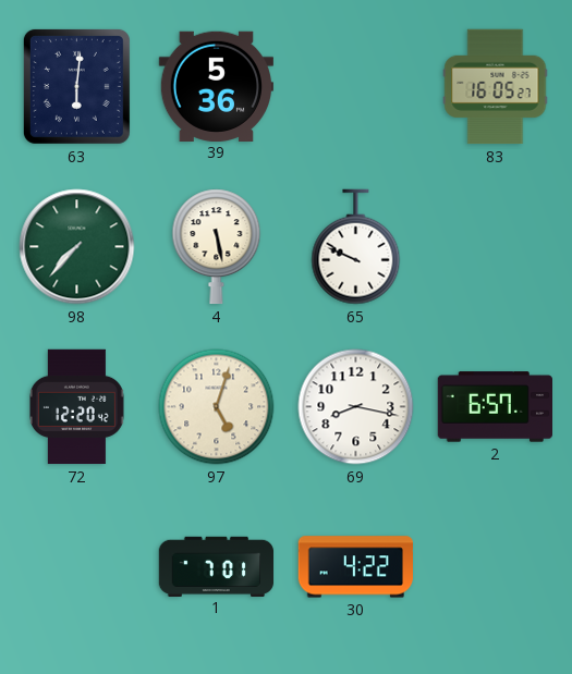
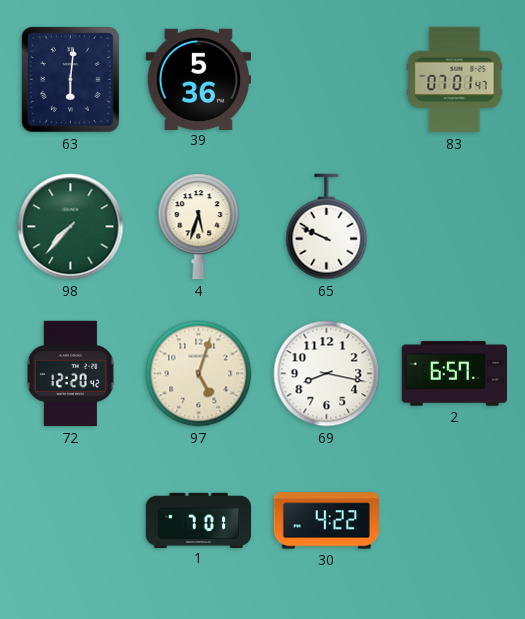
83: 16:05 -> 07:01 (455, 80)
4: 5:28 -> 5:33 (199, 227)
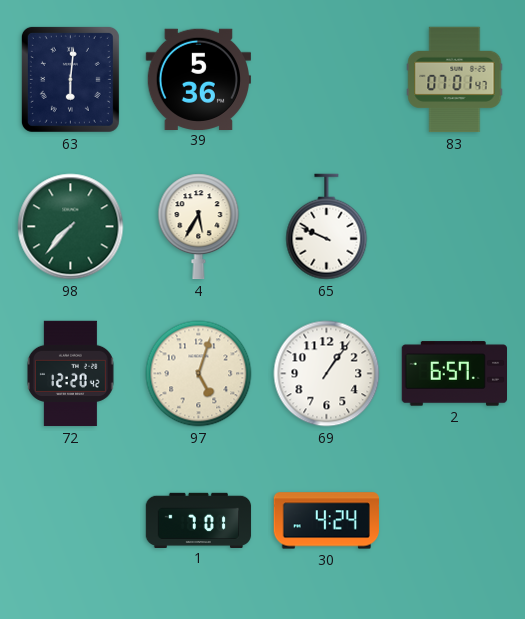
4: 5:33 -> 5:35 (199, 227)
69: 8:17 -> 1:06 (327, 374)
30: 4:22 -> 4:24 (326, 521)
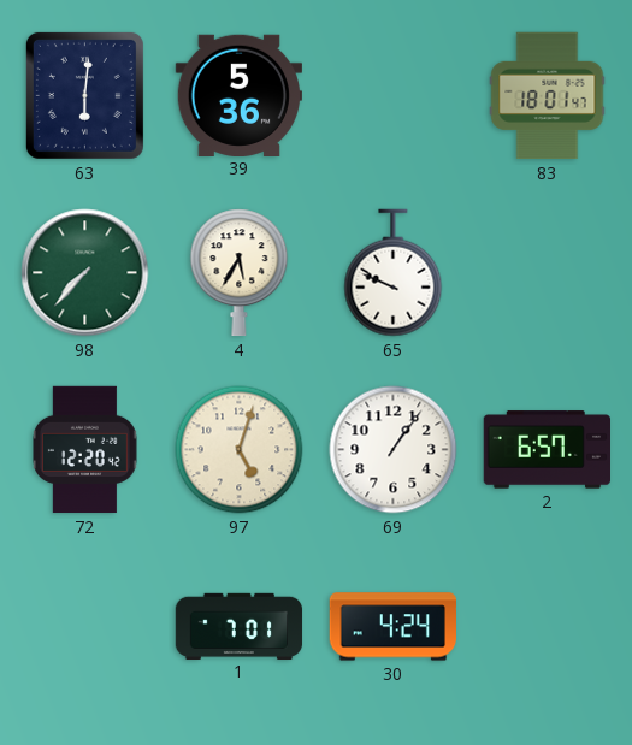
83: 07:01 -> 18:01 (548, 96)
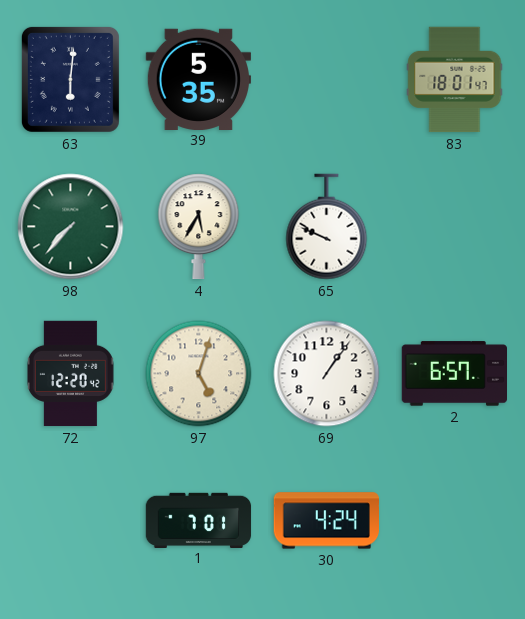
39: 5:36 -> 5:35 (198, 79)
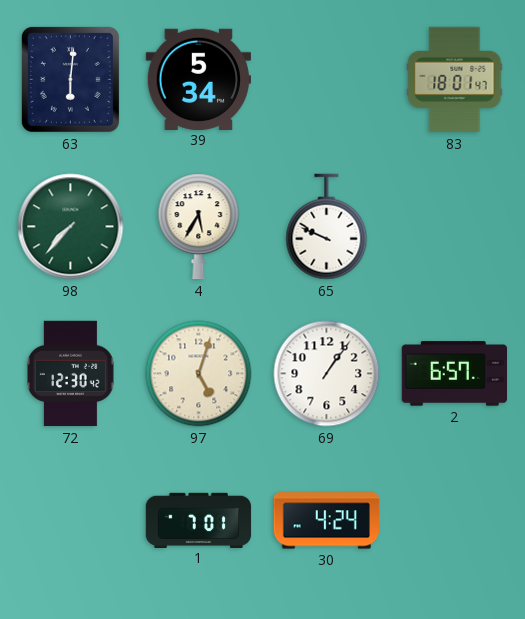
39: 5:35 -> 5:34 (198, 79)
72: 12:20 -> 12:30 (70, 374)
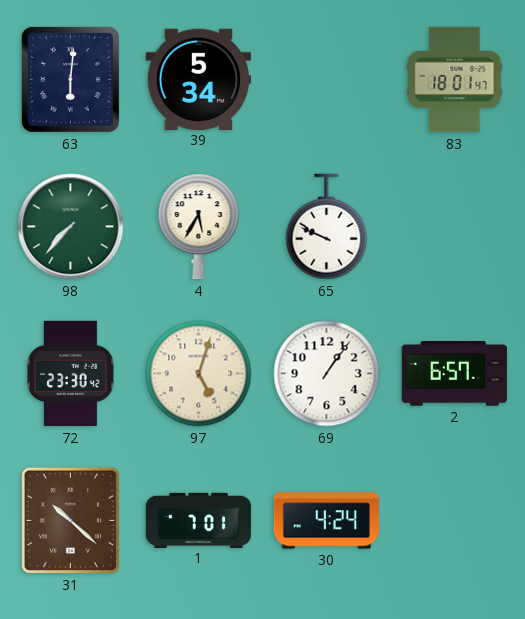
72: 12:30 -> 23:30 (70, 374)
31: none -> 10:22 (71, 521)
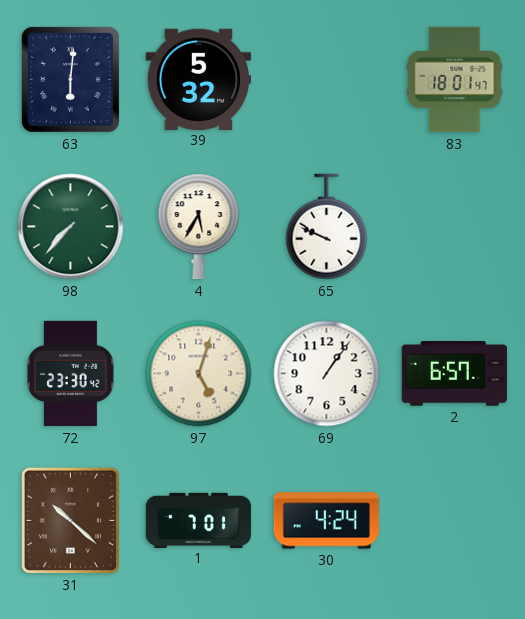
39: 5:34 -> 5:32 (198, 79)
